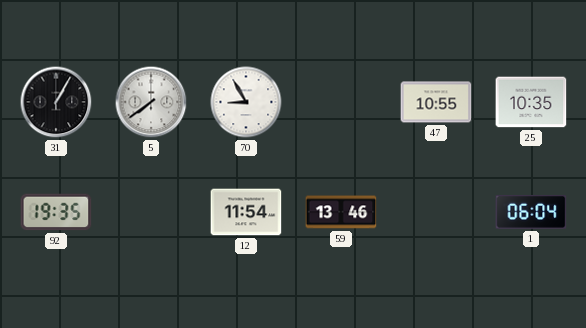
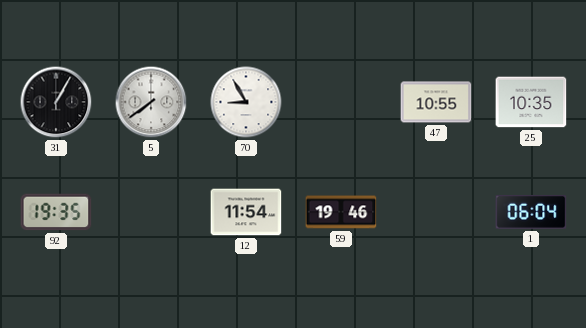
59: 13:46 -> 19:46 (341, 212)
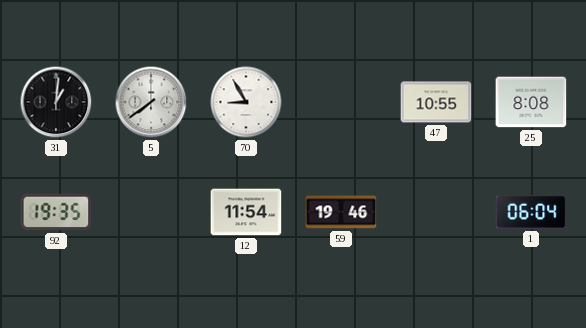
31: 1:05 -> 1:01 (56, 102)
25: 10:35 -> 8:08 (531, 102)
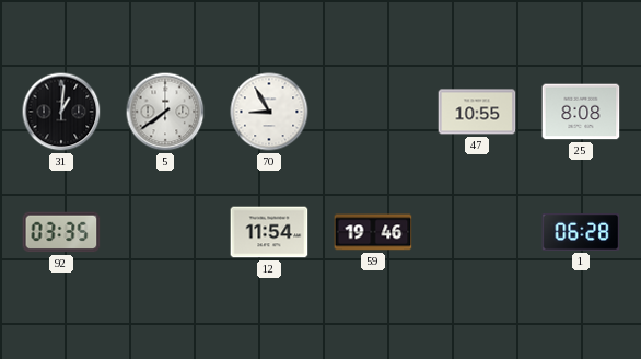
92: 19:35 -> 03:35 (61, 232)
1: 06:04 -> 06:28 (581, 233)
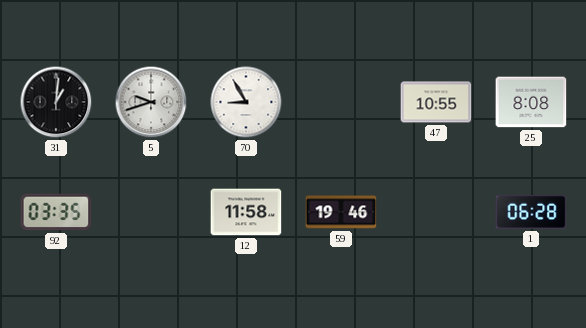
5: 7:39 -> 9:42 (151, 102)
12: 11:54 -> 11:58 (246, 212)
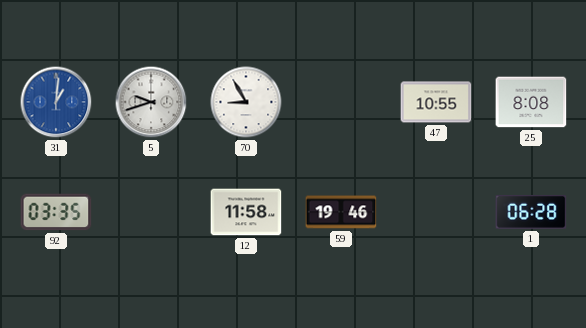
31 dial: black -> blue (56, 102)
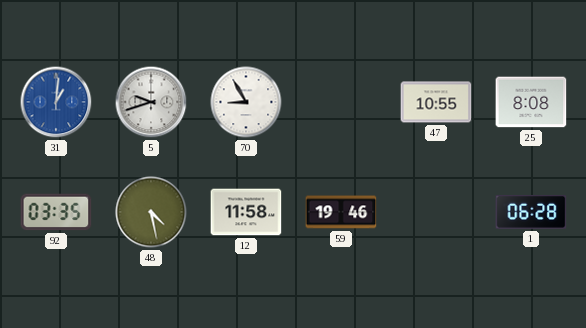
48: none -> 4:28 (151, 212)
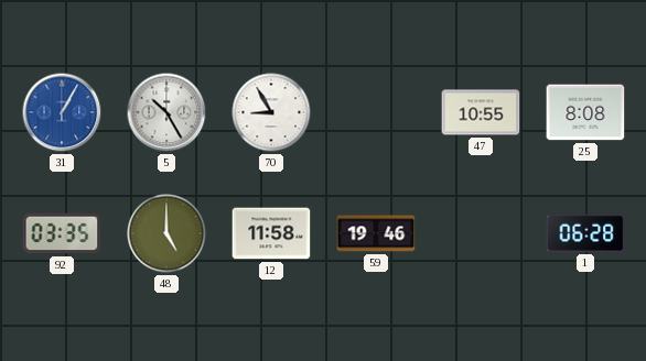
31: 1:01 -> 1:05 (62, 112)
5: 9:42 -> 10:25 (166, 112)
48: 4:28 -> 5:00 (166, 233)
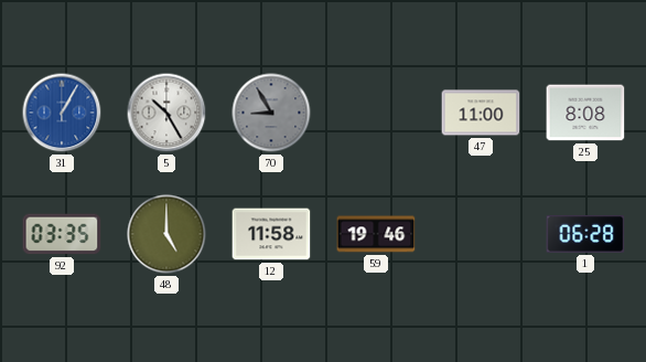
70 dial: white -> grey (271, 113)
47: 10:55 -> 11:00 (481, 113)
